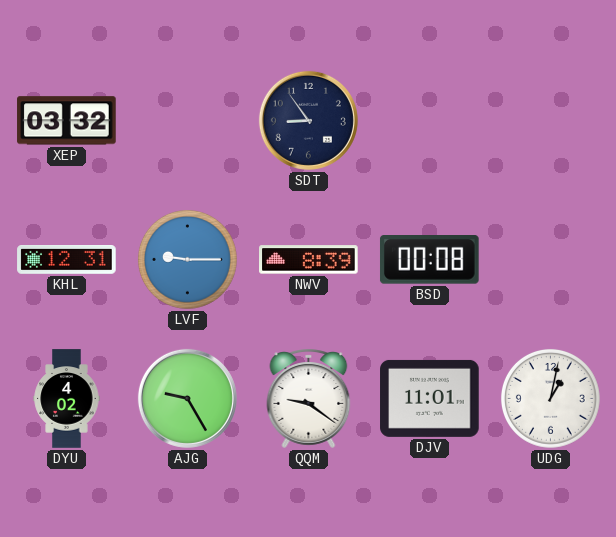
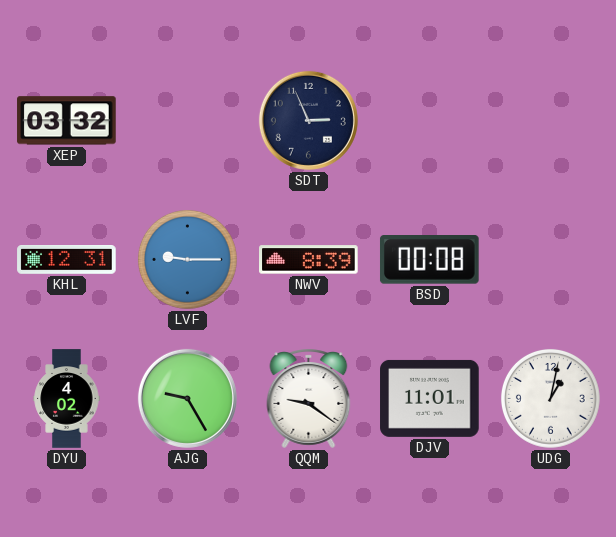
SDT: 8:54 -> 2:56 (308, 120)
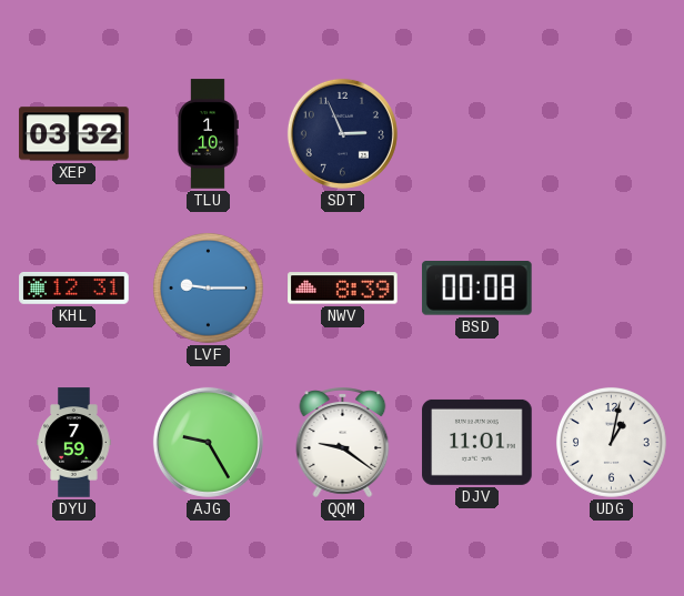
TLU: none -> 1:10 (208, 134)
DYU: 4:02 -> 7:59 (74, 443)
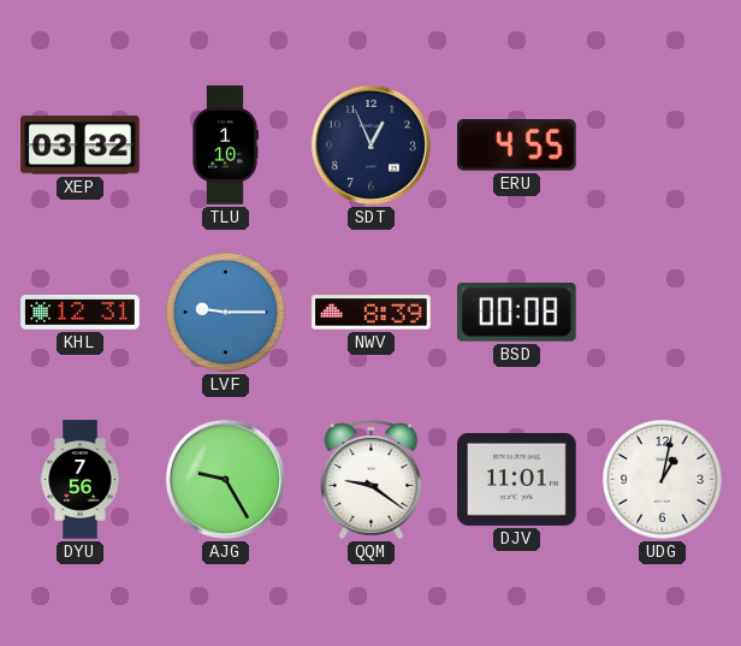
SDT: 2:56 -> 12:56 (370, 144)
ERU: none -> 4:55 (517, 146)
DYU: 7:59 -> 7:56 (81, 480)
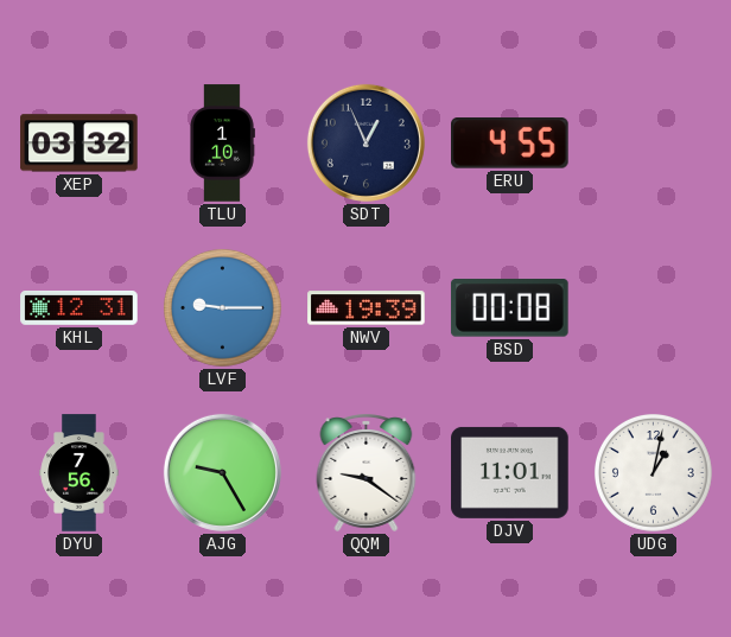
NWV: 8:39 -> 19:39 (367, 308)
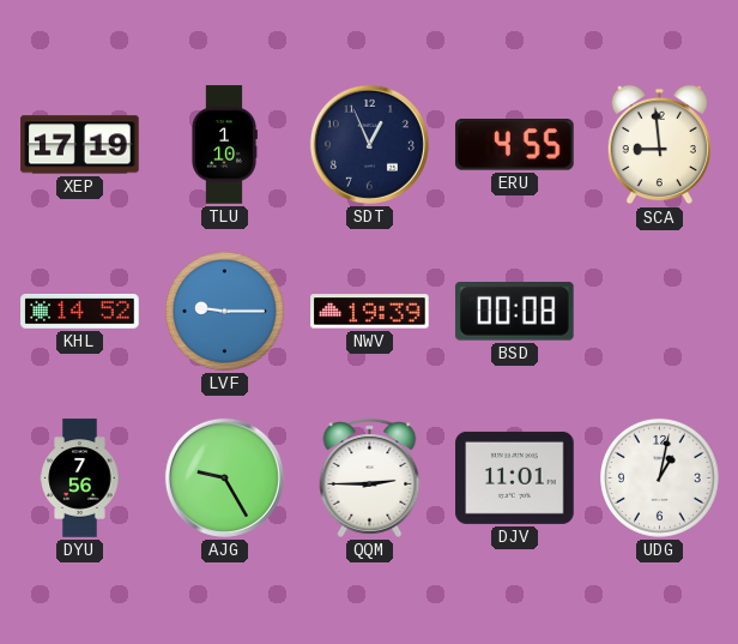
XEP: 03:32 -> 17:19 (80, 145)
SCA: none -> 8:59 (659, 145)
KHL: 12:31 -> 14:52 (80, 312)
QQM: 9:21 -> 2:45 (370, 477)
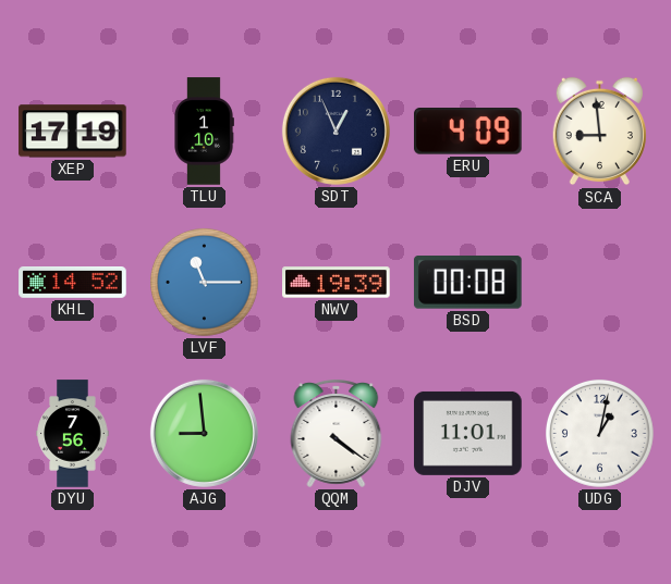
ERU: 4:55 -> 4:09 (468, 132)
LVF: 9:15 -> 11:15 (204, 282)
AJG: 9:25 -> 8:59 (204, 433)
QQM: 2:45 -> 4:21 (337, 433)
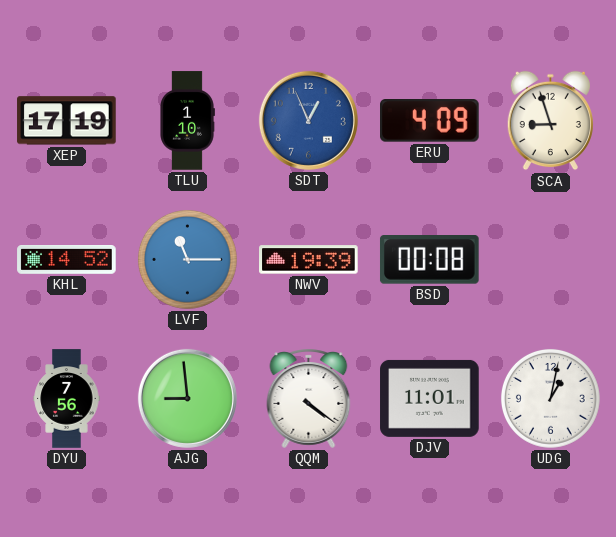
SDT dial: navy -> blue (308, 120)
SCA: 8:59 -> 8:57 (550, 121)
